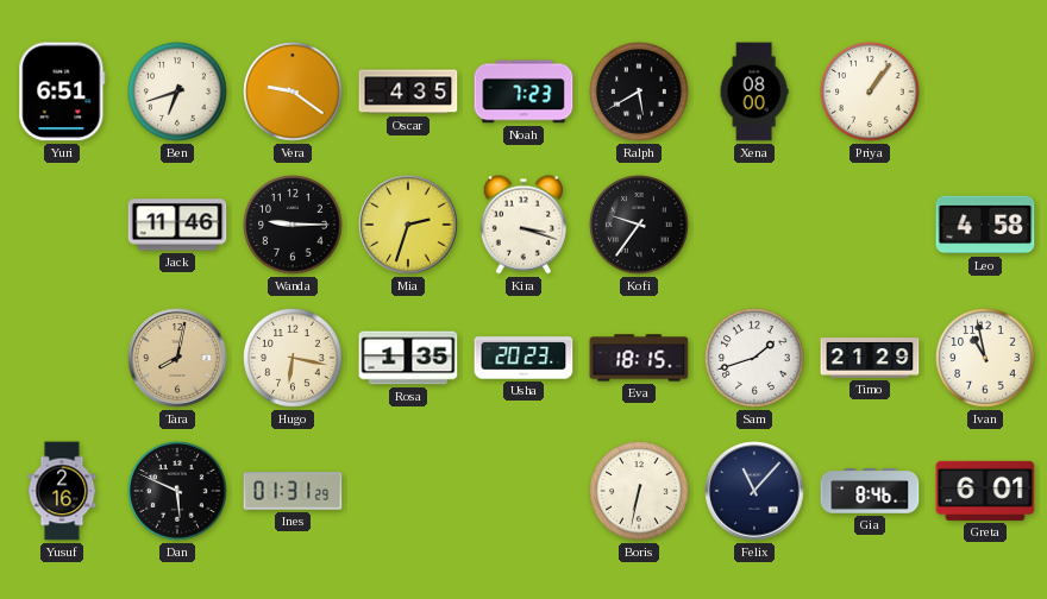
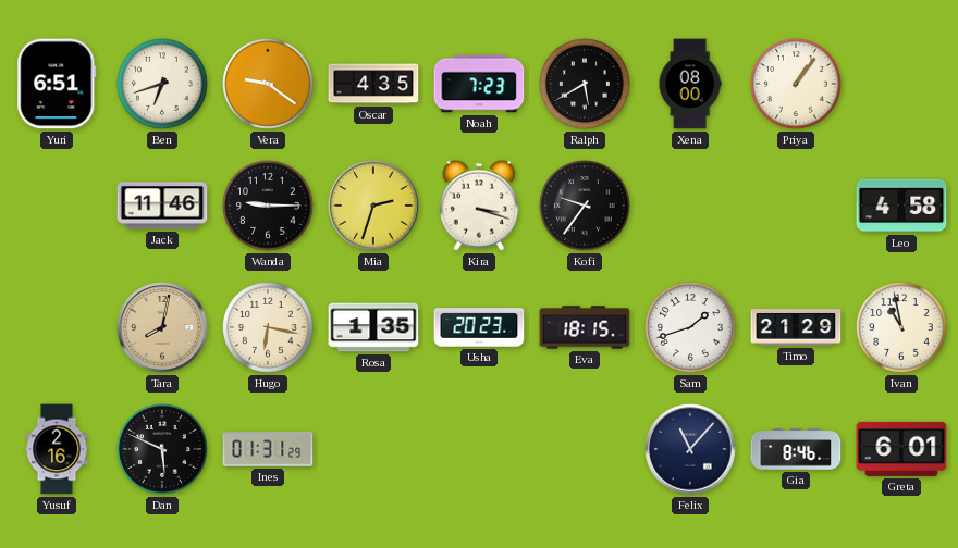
Boris: 6:32 -> none (639, 491)
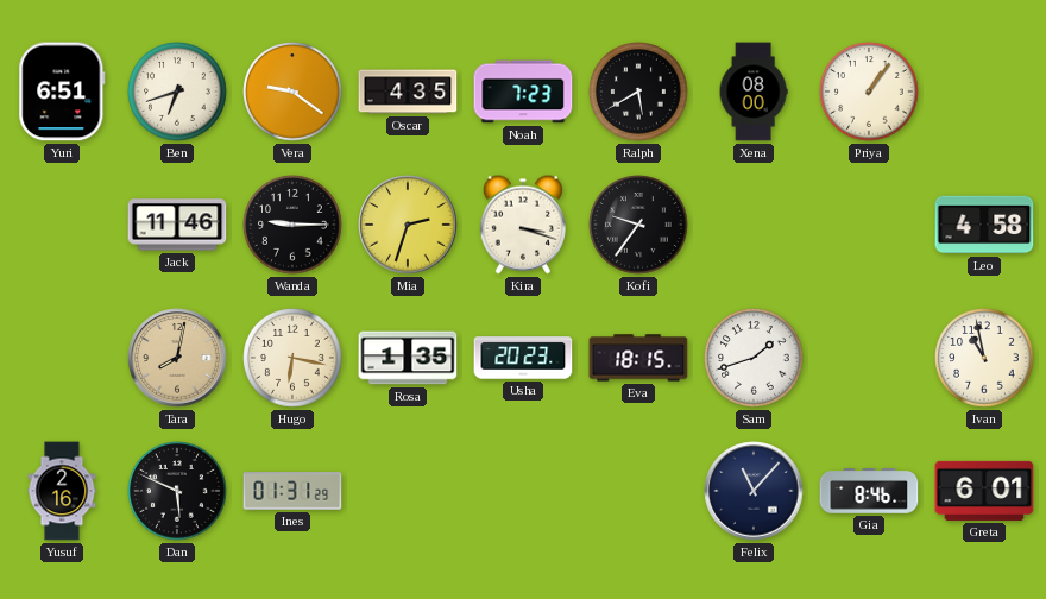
Timo: 21:29 -> none (796, 328)
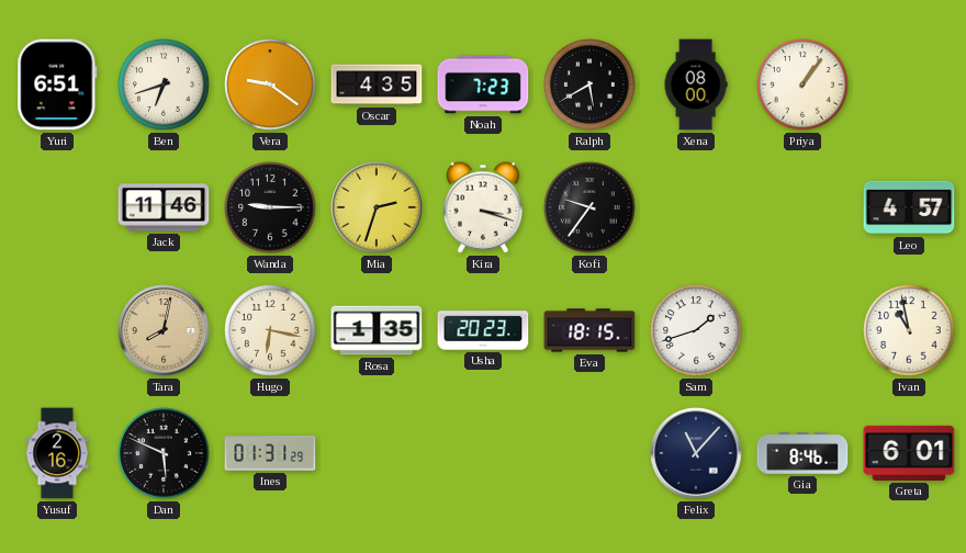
Leo: 4:58 -> 4:57 (909, 207)
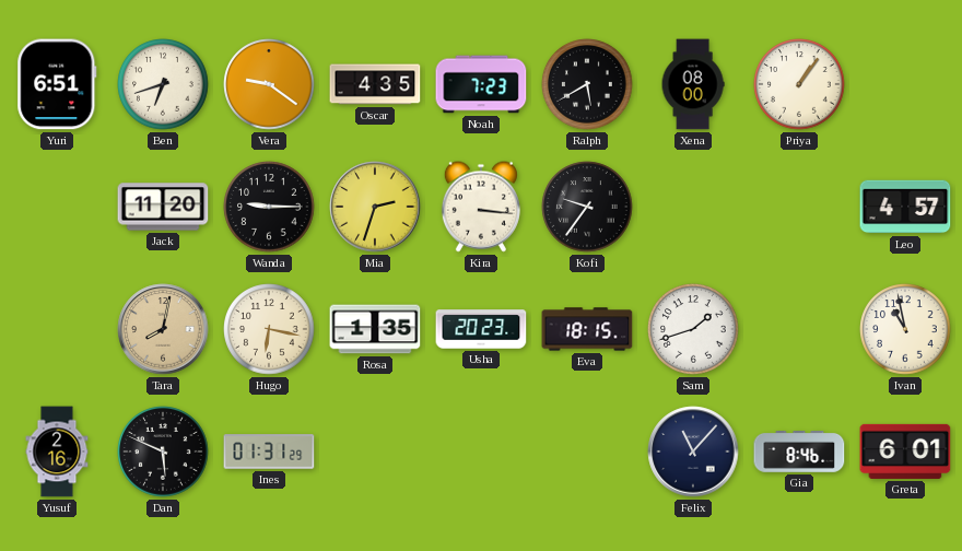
Jack: 11:46 -> 11:20 (163, 207)
Kira: 3:18 -> 3:16 (481, 207)
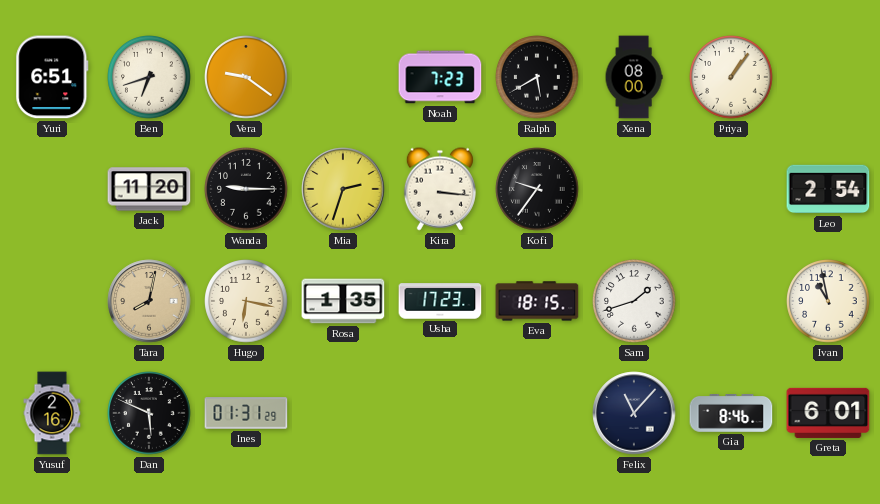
Oscar: 4:35 -> none (375, 84)
Leo: 4:57 -> 2:54 (828, 189)
Usha: 20:23 -> 17:23 (440, 301)
